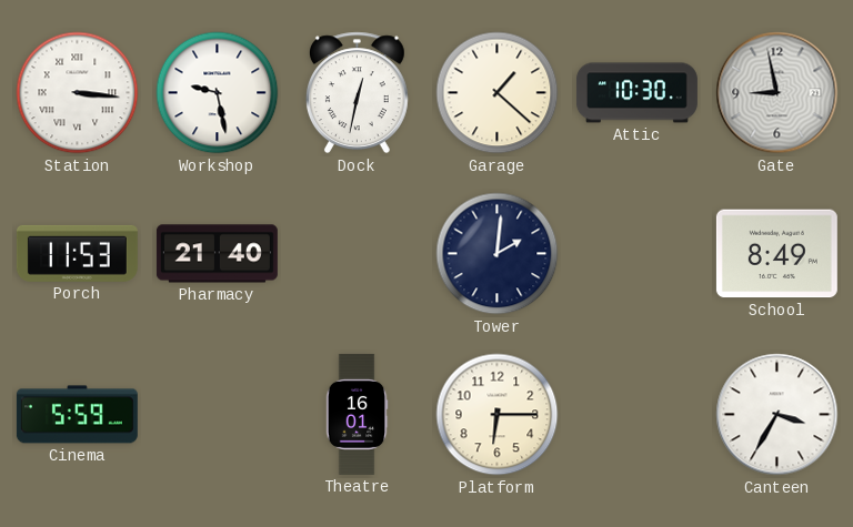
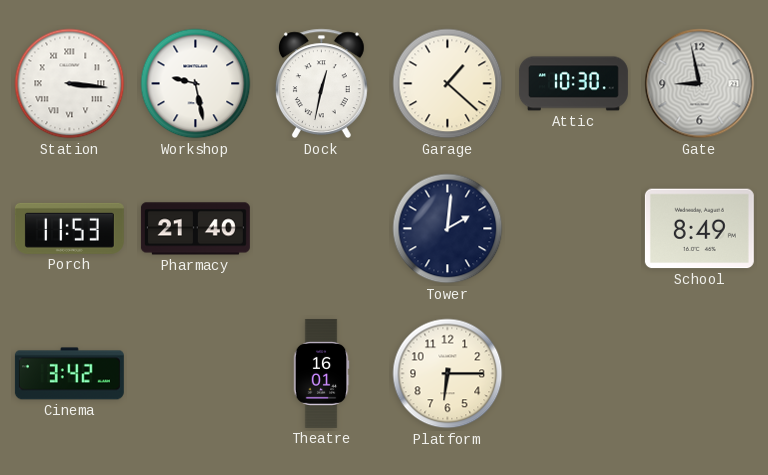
Cinema: 5:59 -> 3:42 (69, 374)
Canteen: 3:35 -> none (777, 415)
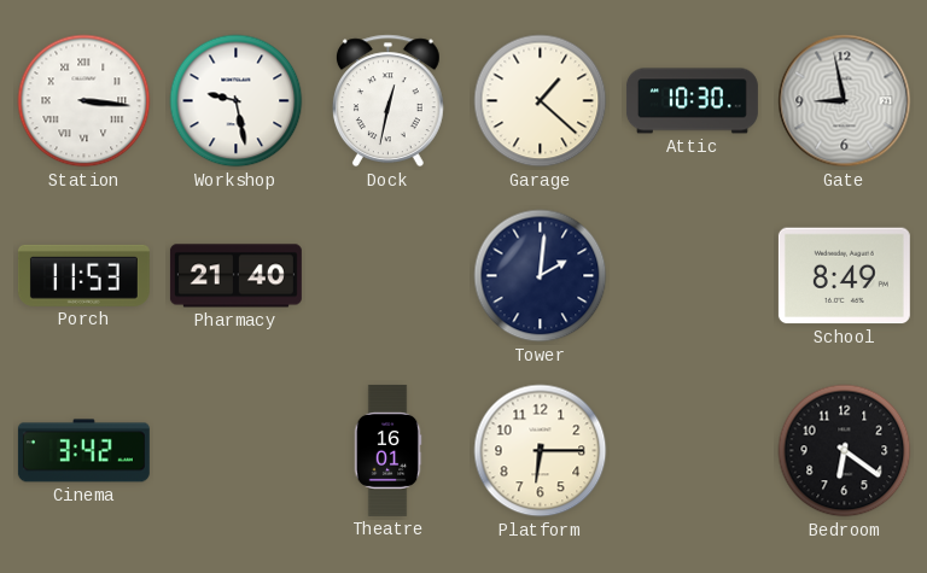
Bedroom: none -> 6:21 (845, 451)
